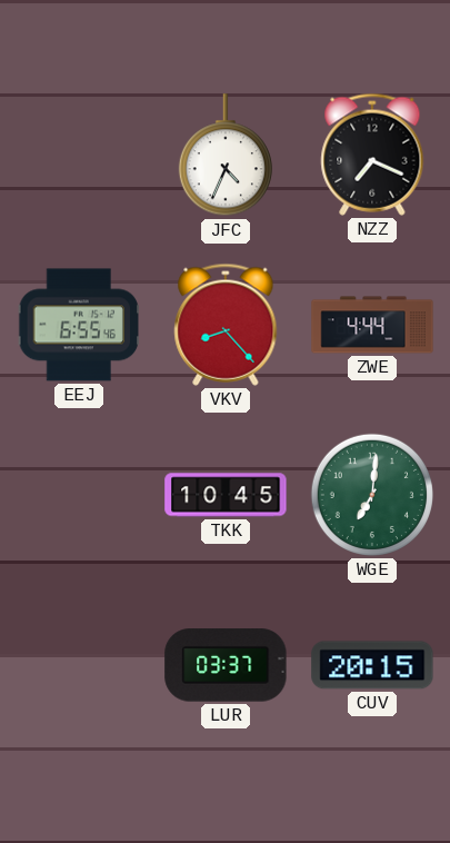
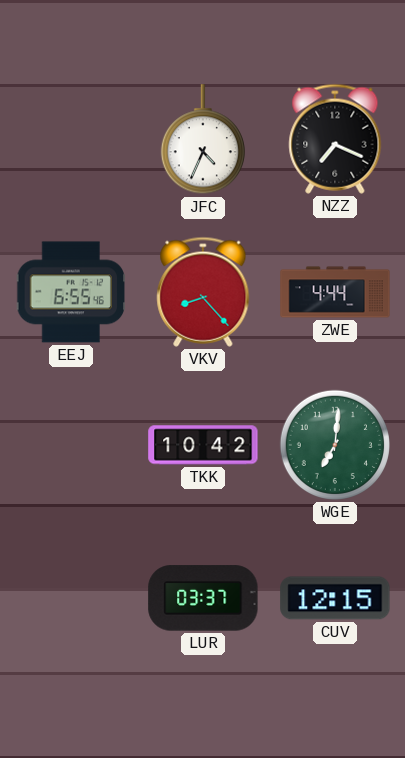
TKK: 10:45 -> 10:42 (203, 445)
CUV: 20:15 -> 12:15 (335, 598)
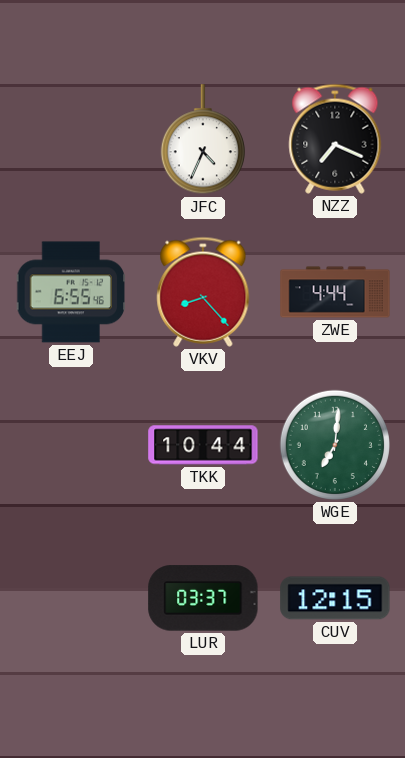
TKK: 10:42 -> 10:44 (203, 445)
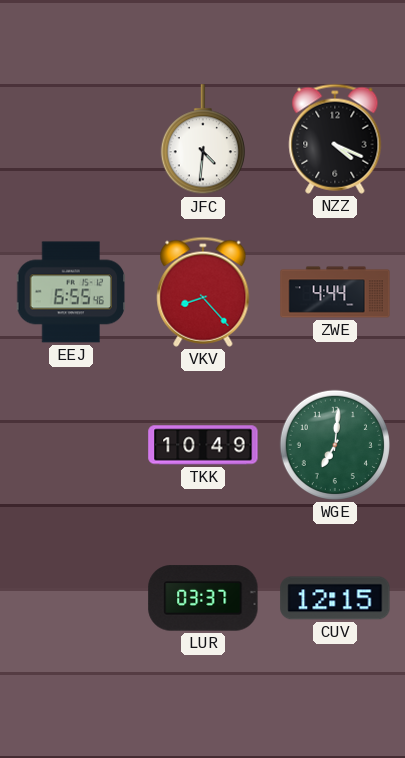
JFC: 4:34 -> 4:31 (203, 140)
NZZ: 7:19 -> 4:19 (335, 139)
TKK: 10:44 -> 10:49 (203, 445)
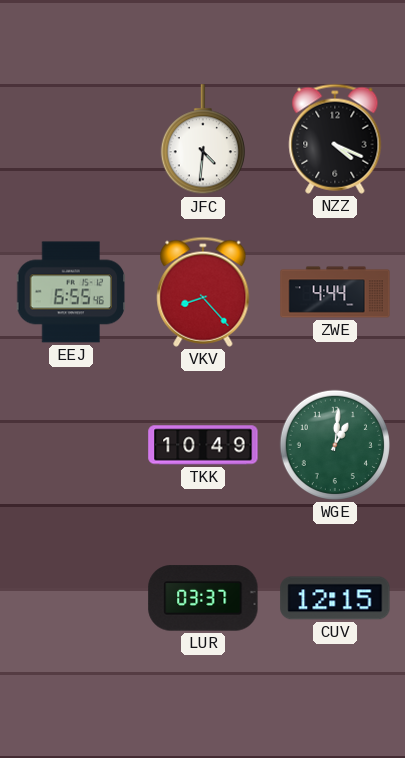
WGE: 7:01 -> 1:01 (335, 445)
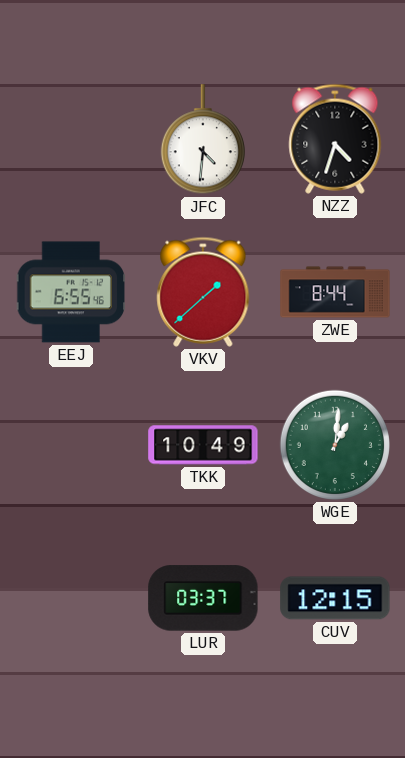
NZZ: 4:19 -> 4:33 (335, 139)
VKV: 8:23 -> 1:38 (203, 292)
ZWE: 4:44 -> 8:44 (335, 292)
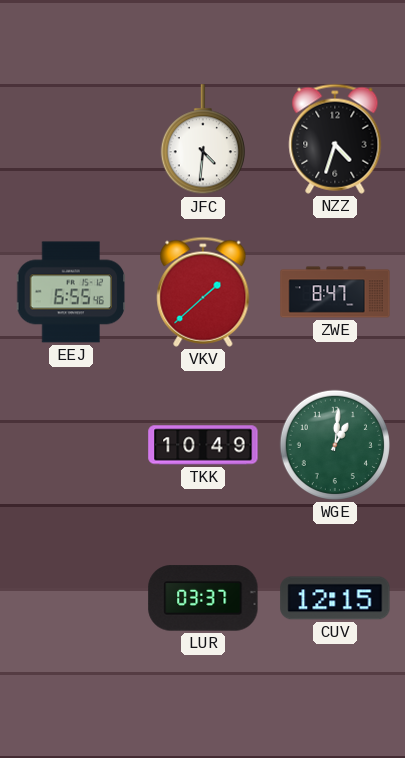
ZWE: 8:44 -> 8:47 (335, 292)
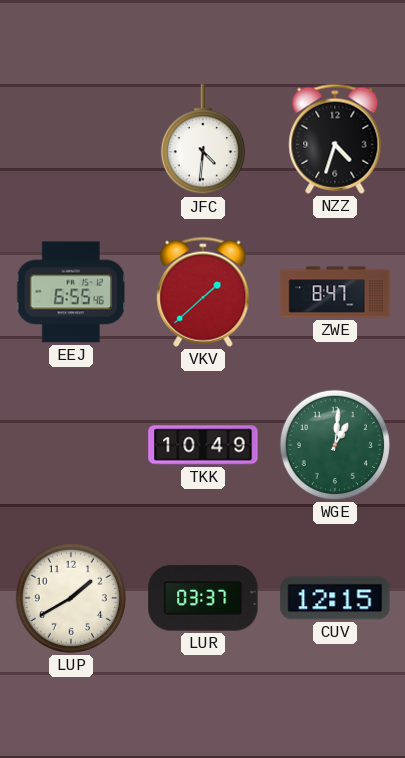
LUP: none -> 1:40 (71, 598)
